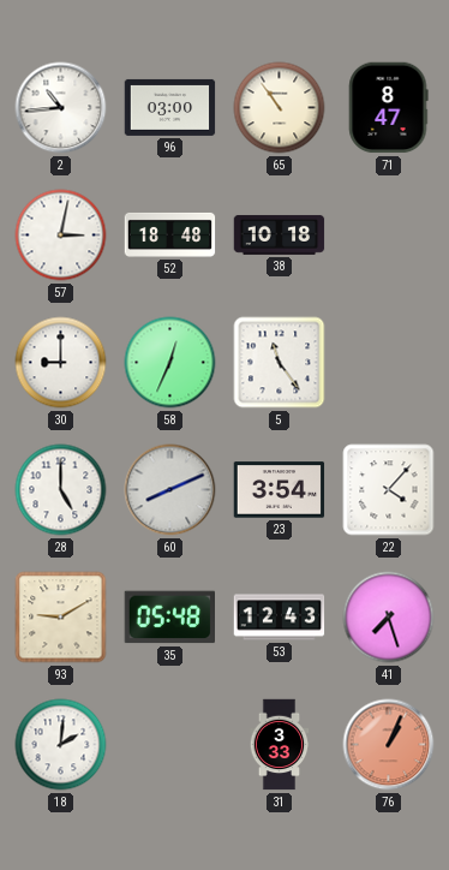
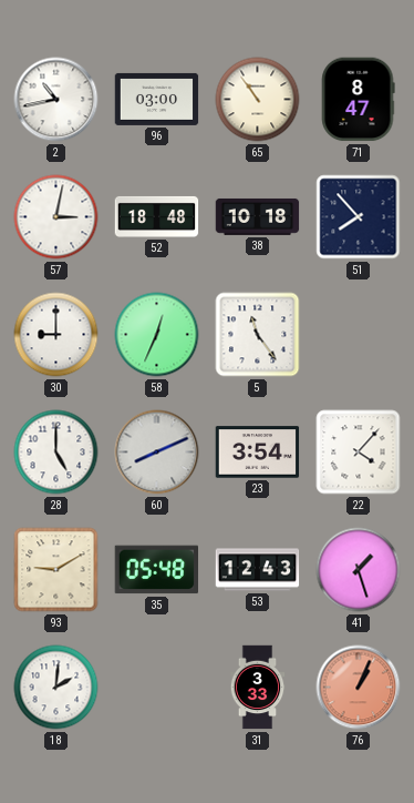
2: 10:44 -> 10:43 (56, 100)
51: none -> 7:53 (359, 217)
41: 7:27 -> 1:27 (359, 570)
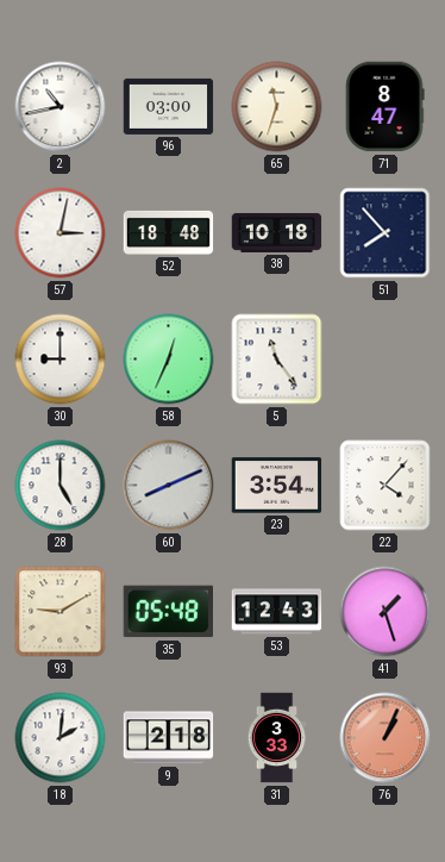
65: 10:54 -> 11:33 (277, 107)
9: none -> 2:18 (169, 738)
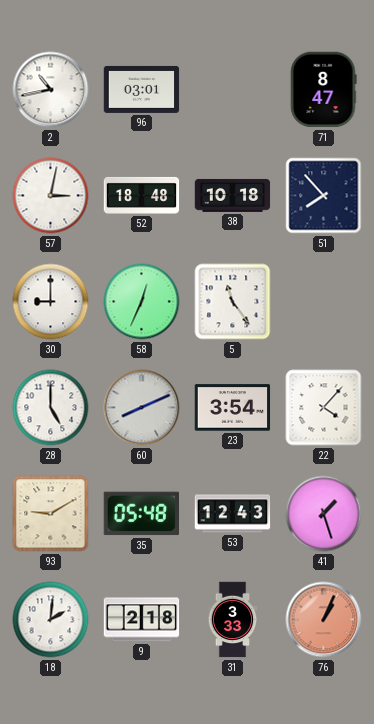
96: 03:00 -> 03:01 (142, 89)
65: 11:33 -> none (277, 107)
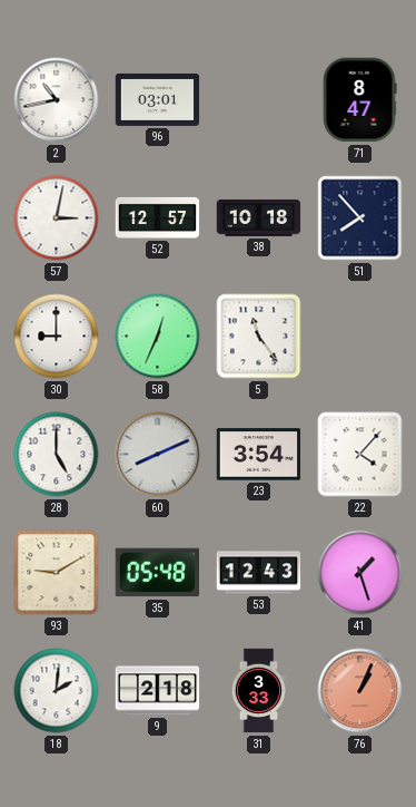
52: 18:48 -> 12:57 (158, 217)
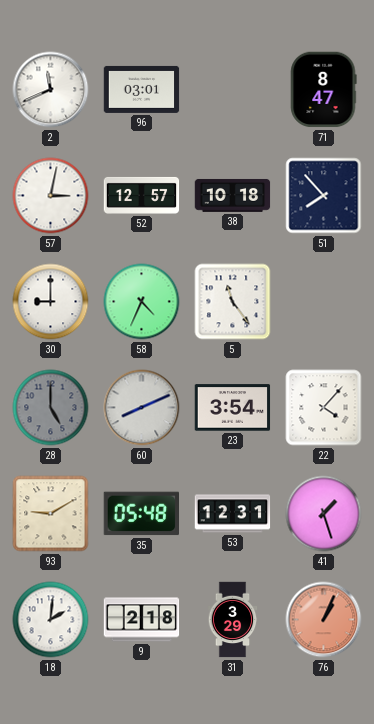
2: 10:43 -> 11:41 (51, 90)
58: 12:34 -> 4:34 (142, 302)
28 dial: white -> grey (51, 408)
53: 12:43 -> 12:31 (233, 514)
31: 3:33 -> 3:29 (233, 620)
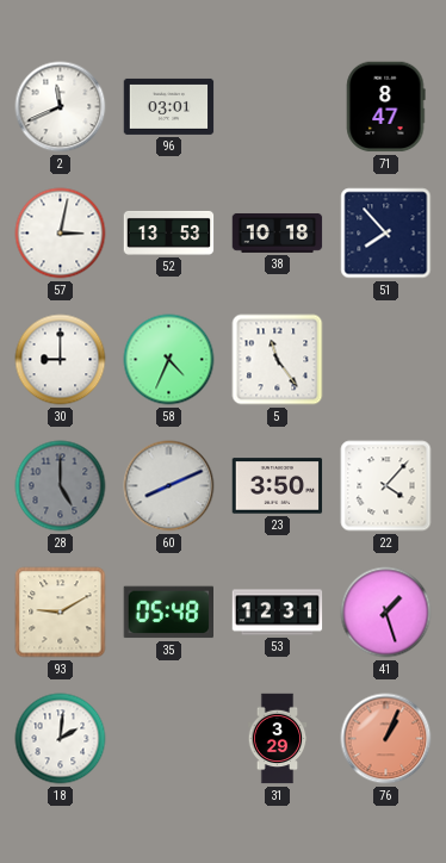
52: 12:57 -> 13:53 (169, 232)
23: 3:54 -> 3:50 (278, 486)
9: 2:18 -> none (142, 620)
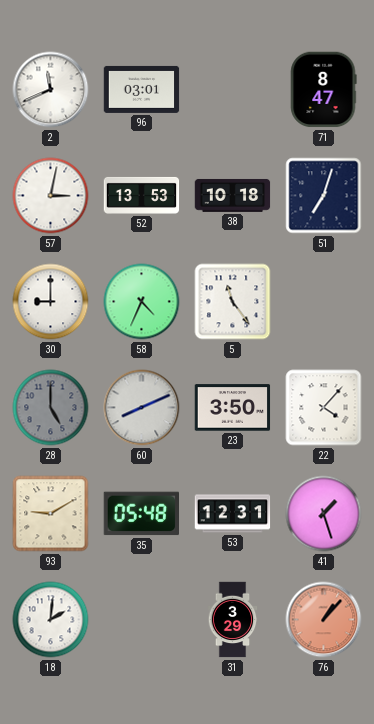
51: 7:53 -> 7:03 (324, 196)
76: 1:04 -> 1:07 (324, 620)
